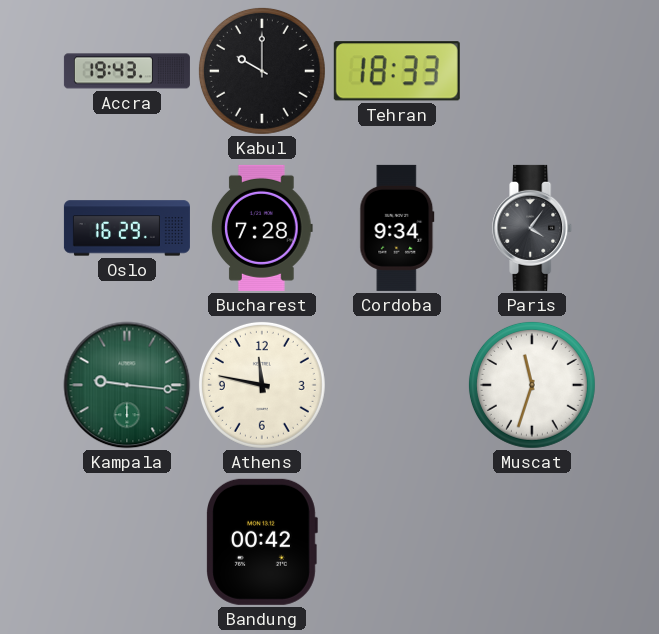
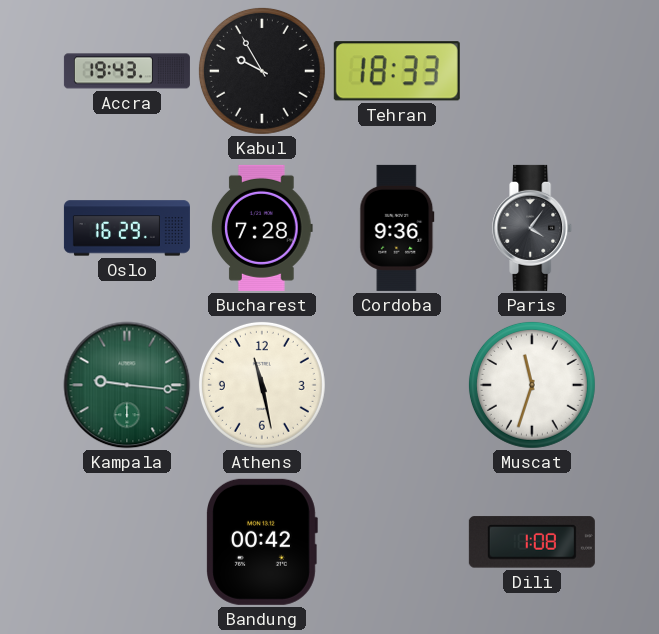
Kabul: 10:00 -> 9:55 (262, 71)
Cordoba: 9:34 -> 9:36 (397, 228)
Athens: 11:47 -> 11:28 (262, 385)
Dili: none -> 1:08 (532, 542)
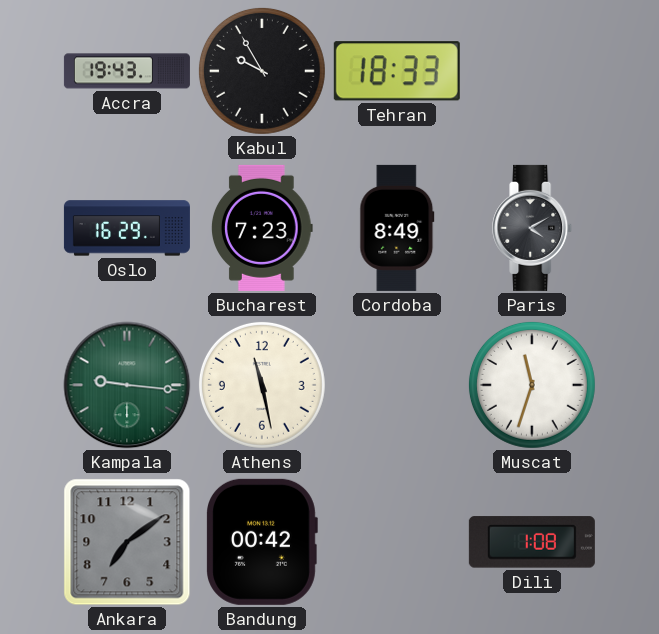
Bucharest: 7:28 -> 7:23 (263, 228)
Cordoba: 9:36 -> 8:49 (397, 228)
Paris: 4:06 -> 4:10 (533, 228)
Ankara: none -> 7:09 (127, 542)
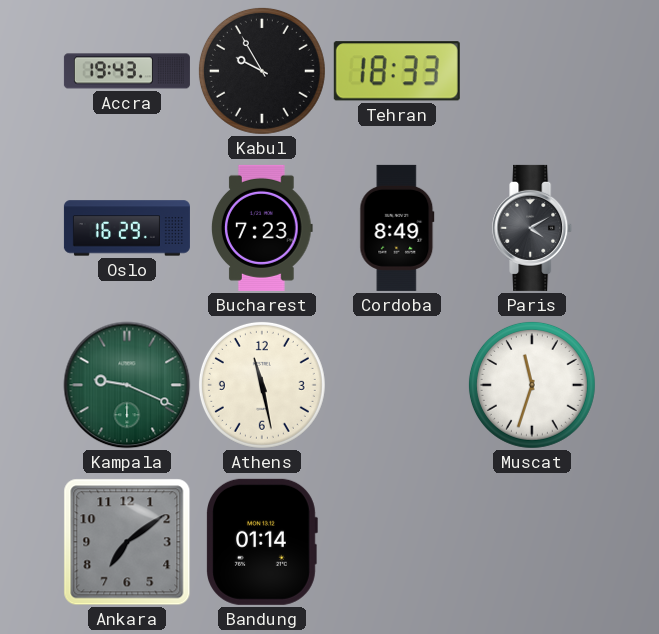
Kampala: 9:16 -> 9:19 (127, 385)
Bandung: 00:42 -> 01:14 (262, 542)
Dili: 1:08 -> none (532, 542)
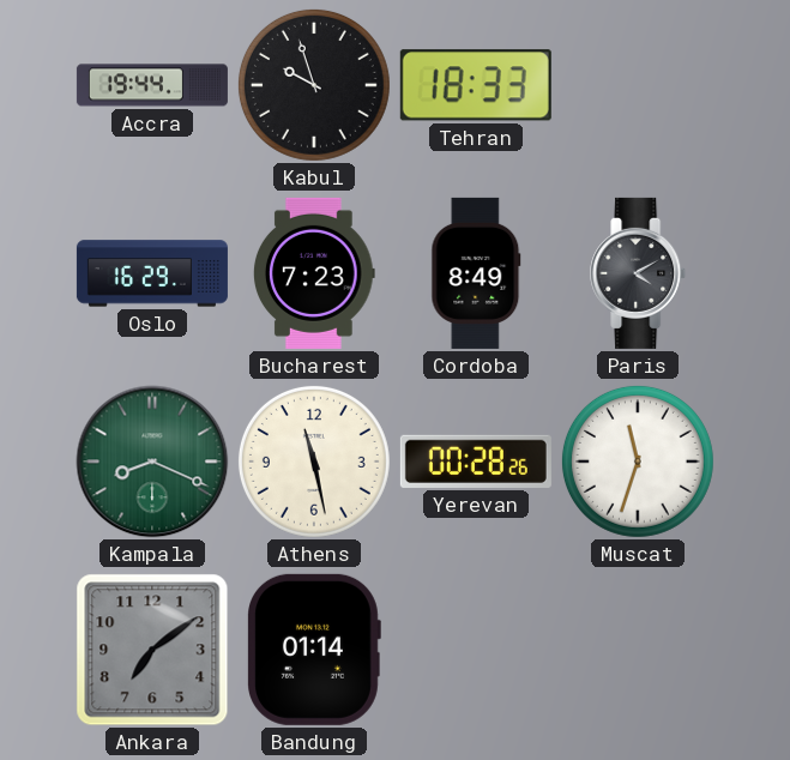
Accra: 19:43 -> 19:44 (152, 85)
Kabul: 9:55 -> 9:57 (314, 85)
Kampala: 9:19 -> 8:19 (152, 462)
Yerevan: none -> 00:28 (476, 462)
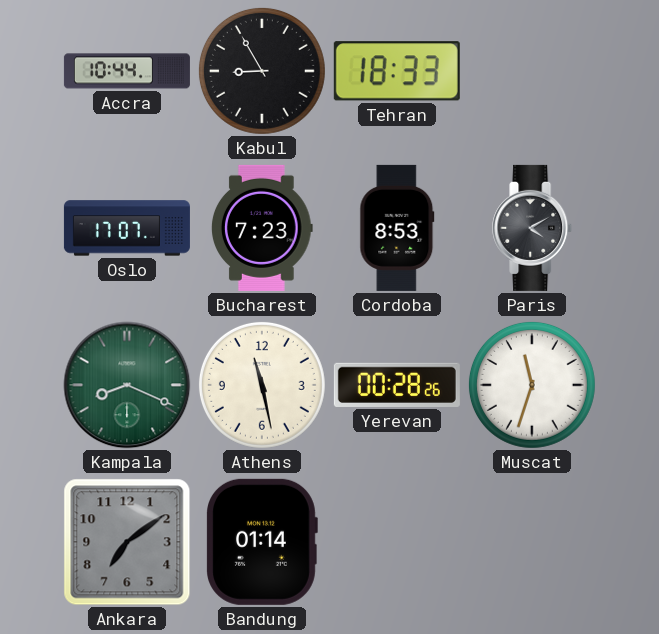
Accra: 19:44 -> 10:44 (127, 71)
Kabul: 9:57 -> 8:55 (262, 71)
Oslo: 16:29 -> 17:07 (127, 228)
Cordoba: 8:49 -> 8:53 (397, 228)
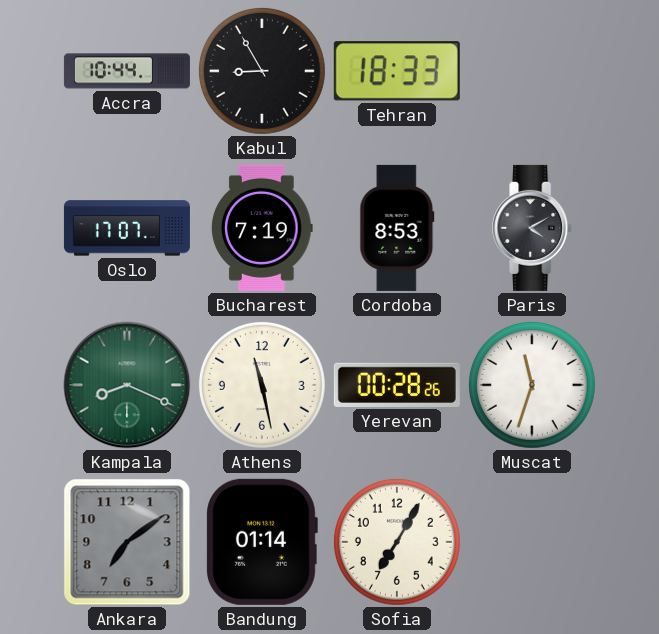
Bucharest: 7:23 -> 7:19 (263, 228)
Sofia: none -> 7:05 (397, 542)
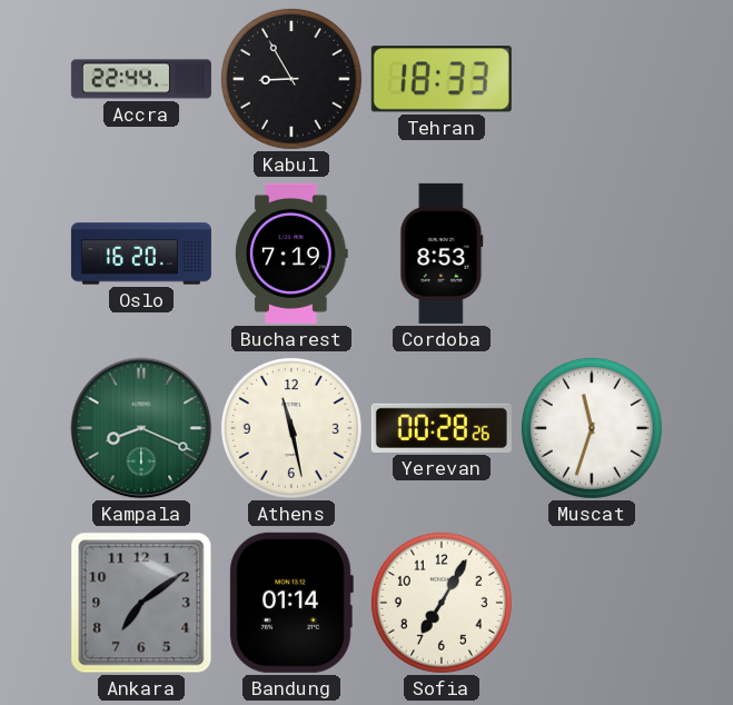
Accra: 10:44 -> 22:44 (141, 79)
Oslo: 17:07 -> 16:20 (141, 254)
Paris: 4:10 -> none (533, 228)
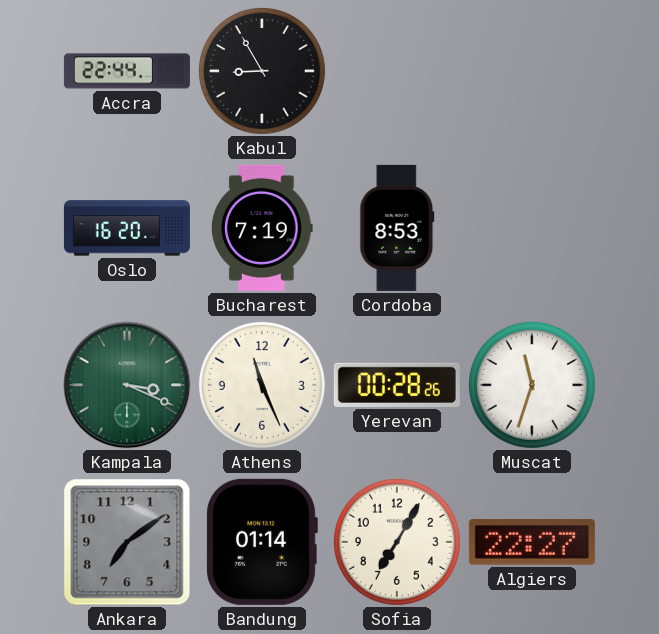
Tehran: 18:33 -> none (442, 79)
Kampala: 8:19 -> 3:19 (127, 385)
Athens: 11:28 -> 11:26 (262, 385)
Algiers: none -> 22:27 (532, 542)
